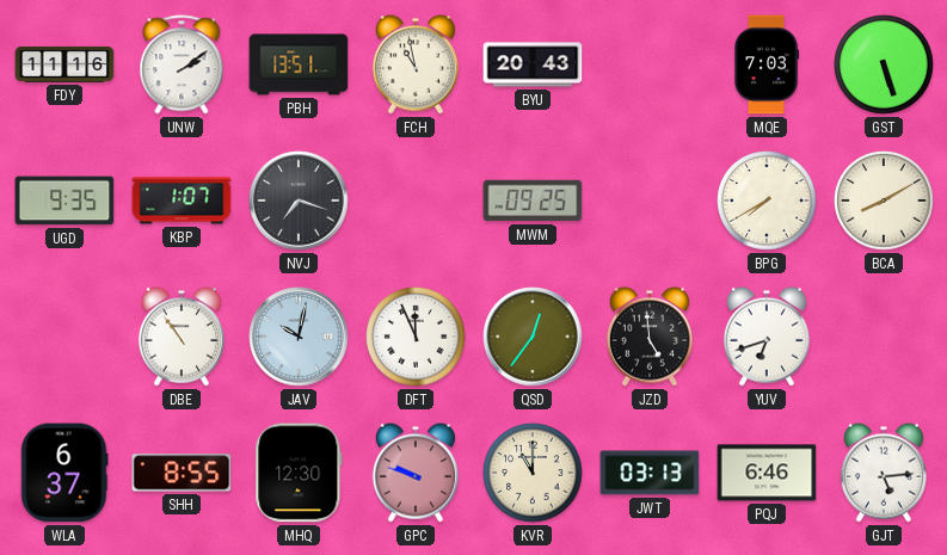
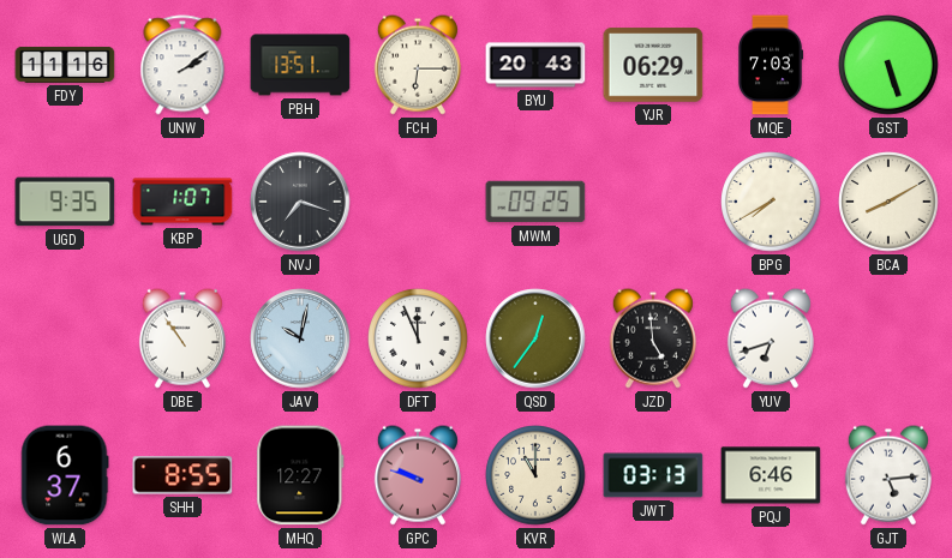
FCH: 10:58 -> 6:15 (418, 65)
YJR: none -> 06:29 (653, 65)
MHQ: 12:30 -> 12:27 (300, 475)
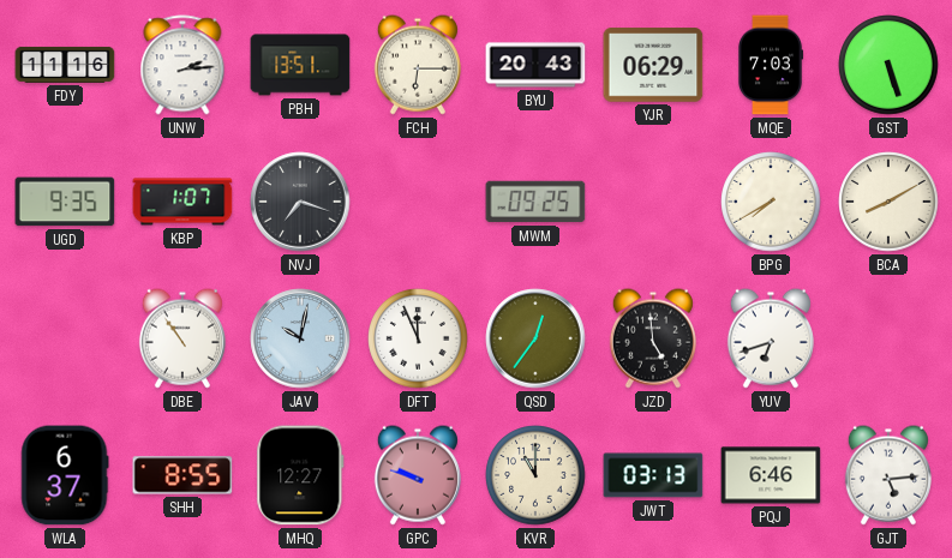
UNW: 2:09 -> 2:14 (182, 65)
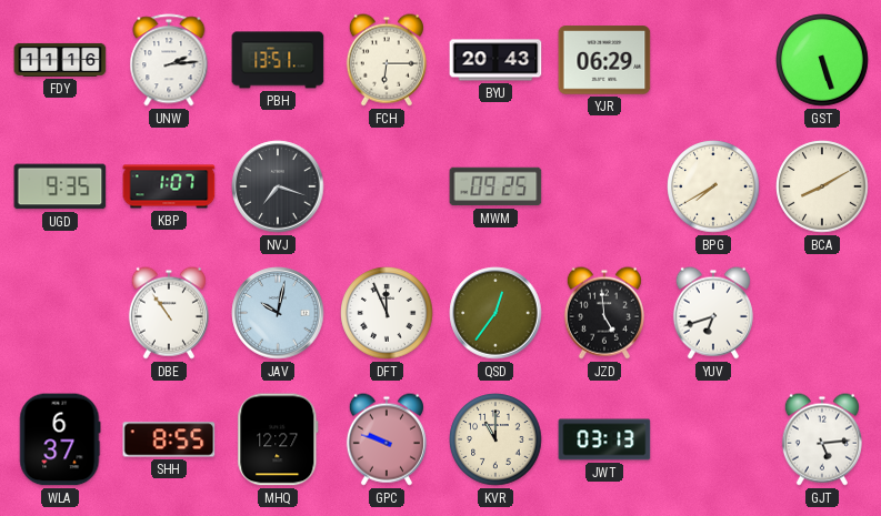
MQE: 7:03 -> none (771, 65)
PQJ: 6:46 -> none (771, 475)
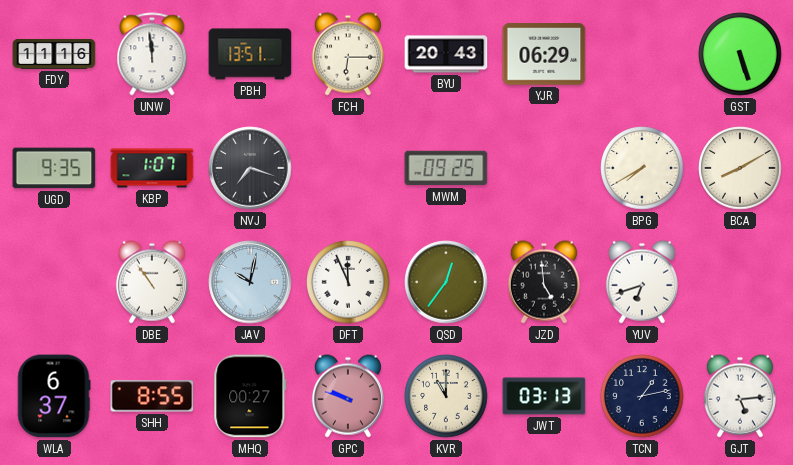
UNW: 2:14 -> 11:59 (152, 54)
MHQ: 12:27 -> 00:27 (250, 396)
TCN: none -> 1:13 (642, 396)
